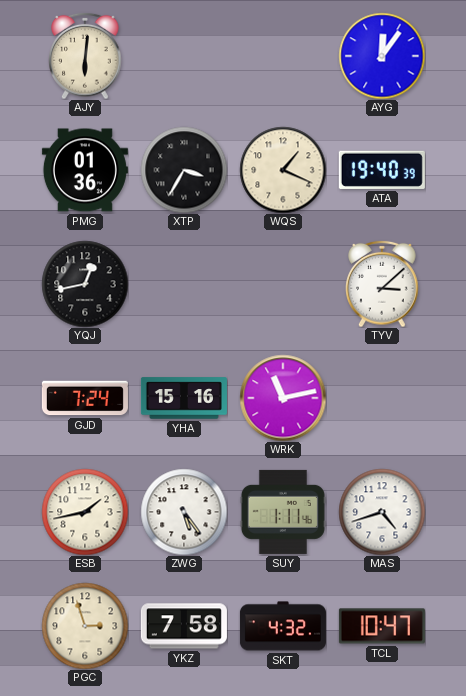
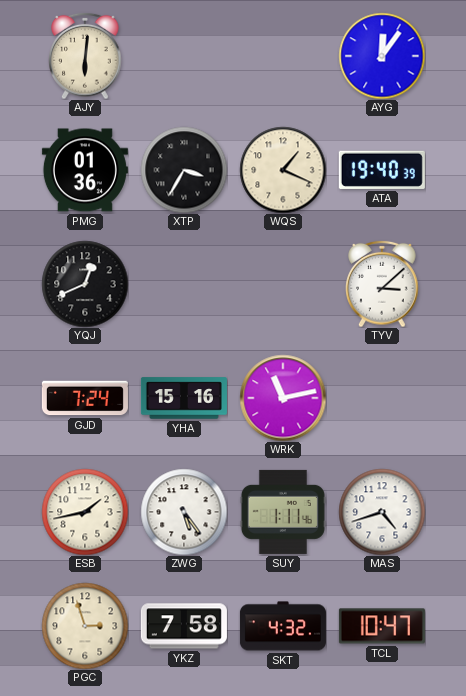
YQJ: 12:43 -> 12:41 (85, 284)
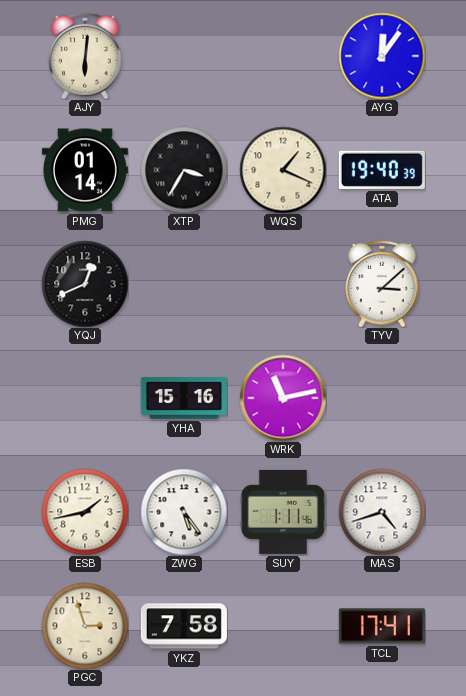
PMG: 01:36 -> 01:14 (85, 170)
GJD: 7:24 -> none (85, 398)
SKT: 4:32 -> none (283, 626)
TCL: 10:47 -> 17:41 (382, 626)
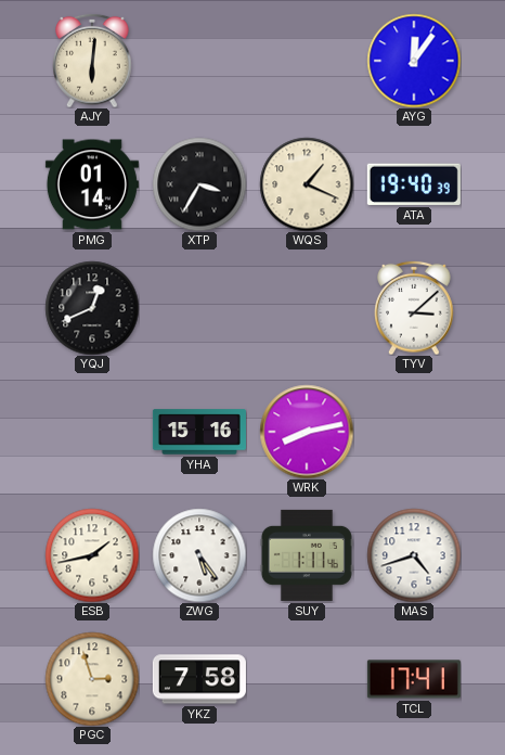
WRK: 11:13 -> 8:13 (307, 432)
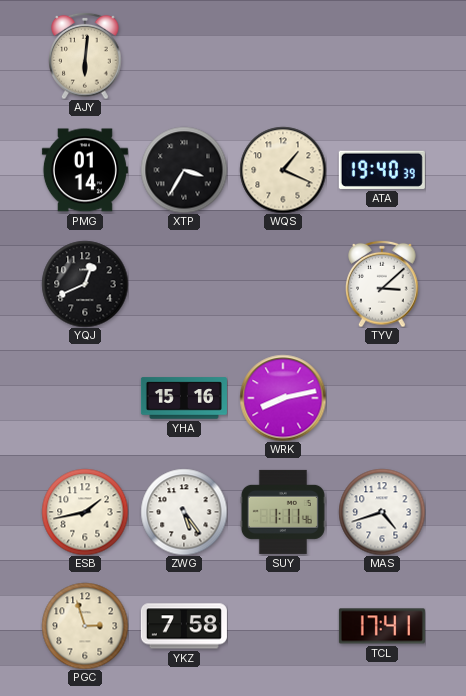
AYG: 12:06 -> none (414, 61)
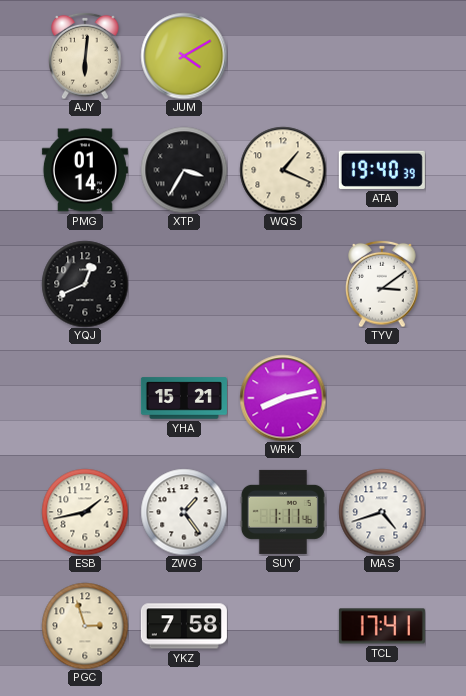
JUM: none -> 4:10 (184, 56)
TYV: 3:08 -> 3:09 (382, 284)
YHA: 15:16 -> 15:21 (184, 398)
ZWG: 5:24 -> 1:24 (184, 512)
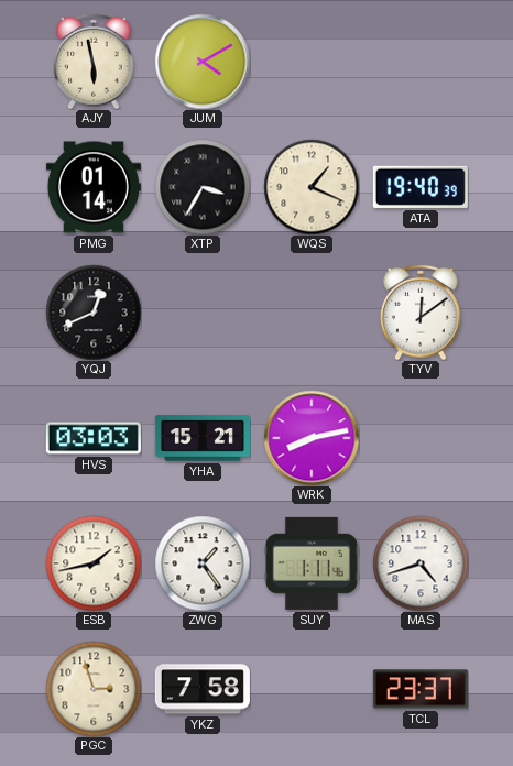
AJY: 6:01 -> 5:58 (94, 62)
TYV: 3:09 -> 12:09 (421, 313)
HVS: none -> 03:03 (94, 438)
TCL: 17:41 -> 23:37 (421, 689)
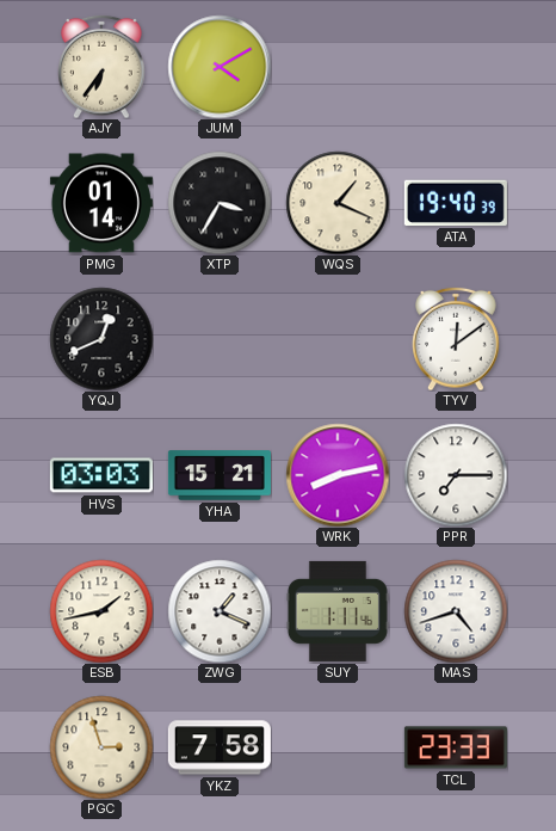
AJY: 5:58 -> 6:36 (101, 67)
PPR: none -> 7:15 (456, 475)
ZWG: 1:24 -> 1:19 (220, 611)
TCL: 23:37 -> 23:33 (456, 747)
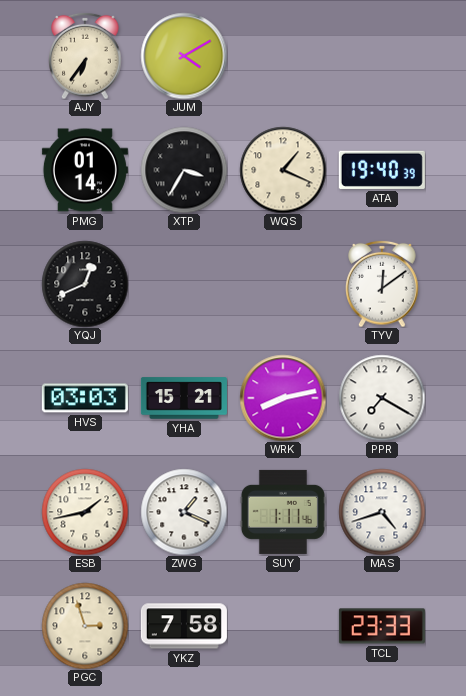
PPR: 7:15 -> 7:20 (382, 398)
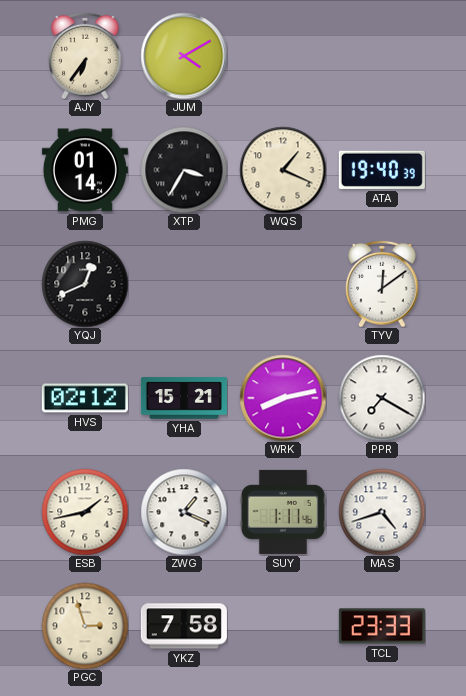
HVS: 03:03 -> 02:12 (85, 398)
